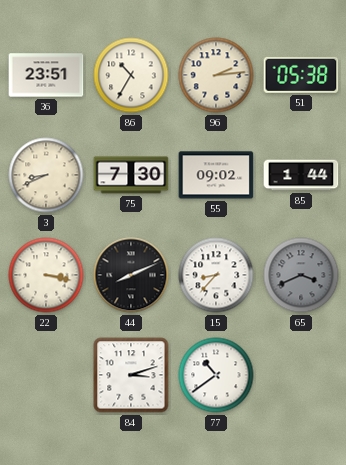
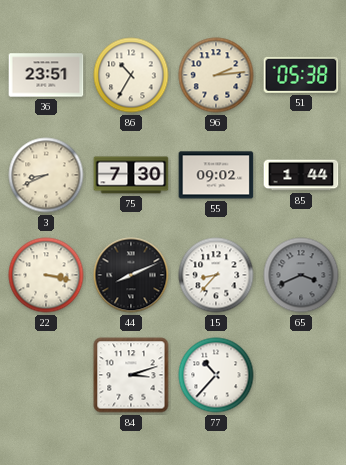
77: 10:39 -> 10:37 (216, 375)
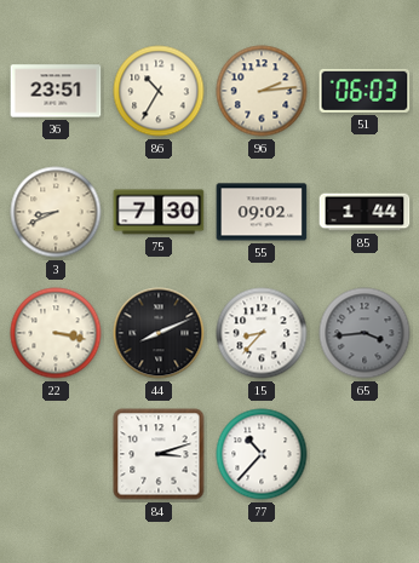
51: 05:38 -> 06:03 (365, 91)
65: 3:41 -> 3:44 (365, 333)
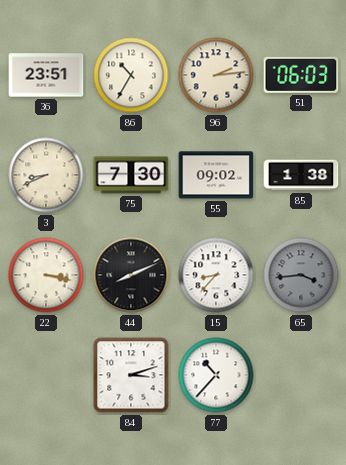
85: 1:44 -> 1:38 (301, 175)
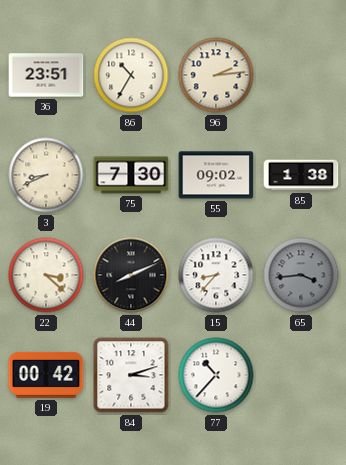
51: 06:03 -> none (301, 75)
22: 3:17 -> 3:22 (46, 275)
19: none -> 00:42 (46, 375)
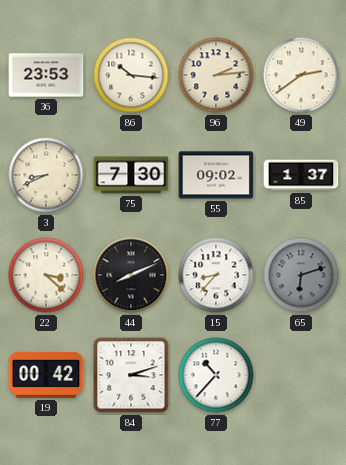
36: 23:51 -> 23:53 (46, 75)
86: 10:35 -> 10:16 (131, 75)
49: none -> 2:39 (301, 75)
85: 1:38 -> 1:37 (301, 175)
65: 3:44 -> 6:12 (301, 275)
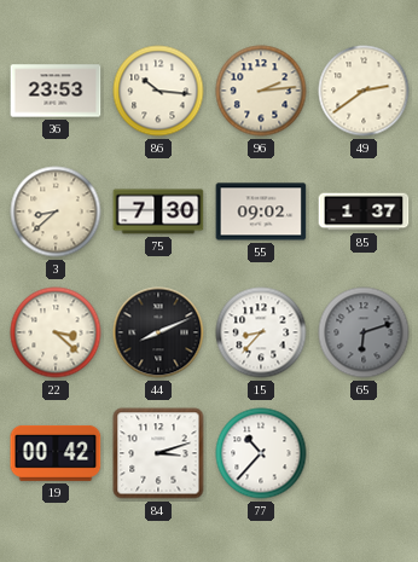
3: 8:41 -> 8:38 (56, 212)
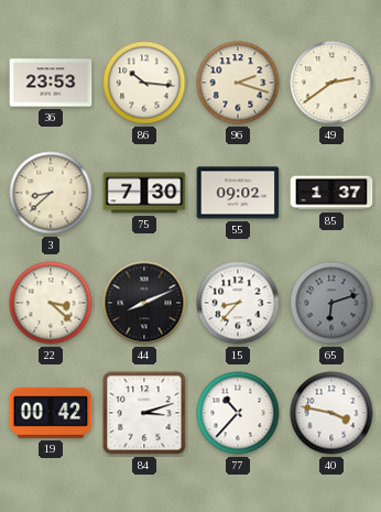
96: 2:14 -> 2:18 (238, 83)
40: none -> 3:47 (331, 413)
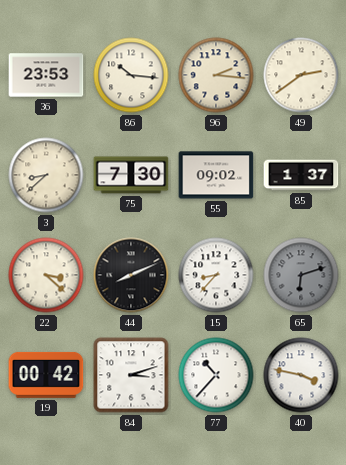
96: 2:18 -> 2:16 (216, 75)
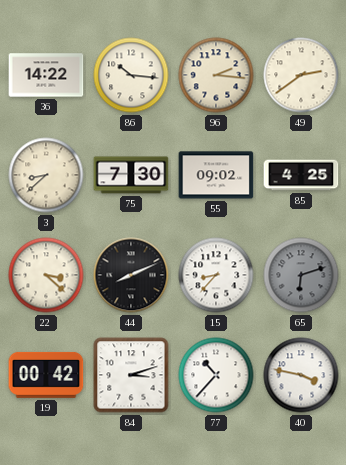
36: 23:53 -> 14:22 (46, 75)
85: 1:37 -> 4:25 (301, 175)
